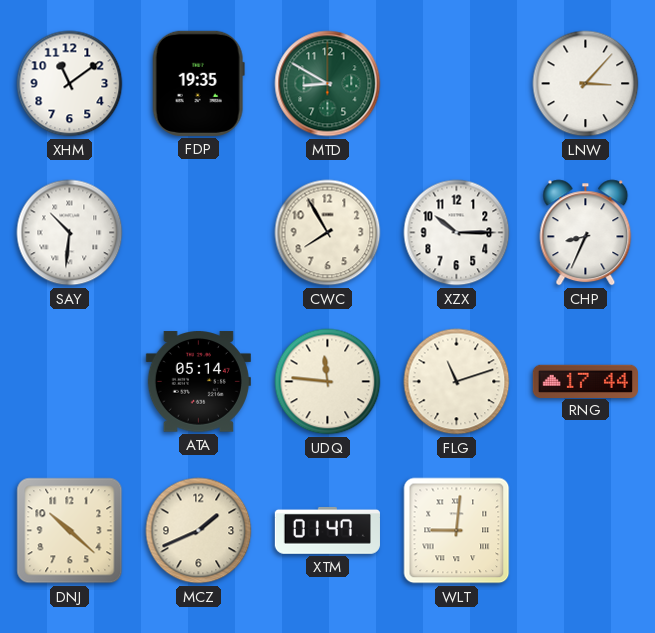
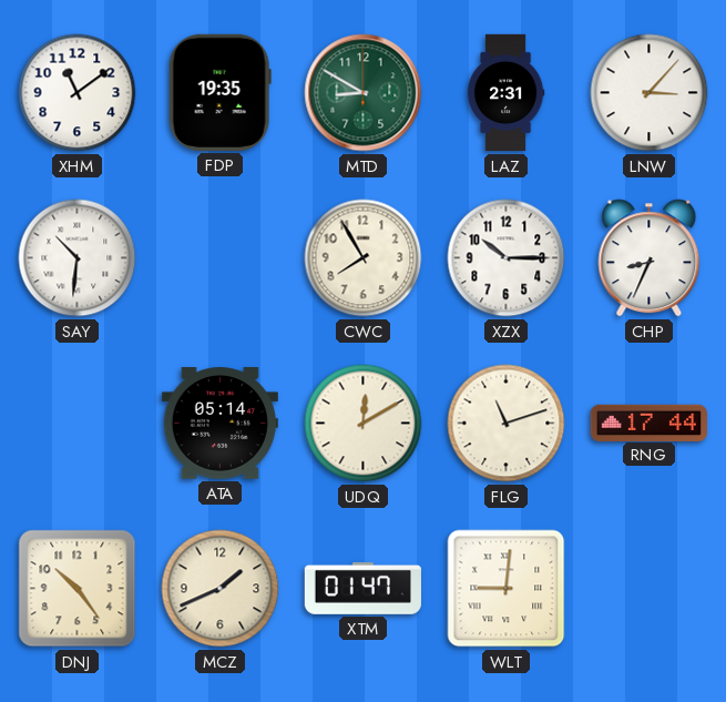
LAZ: none -> 2:31 (505, 93)
UDQ: 11:46 -> 12:10 (364, 424)
DNJ: 10:22 -> 10:24 (78, 589)
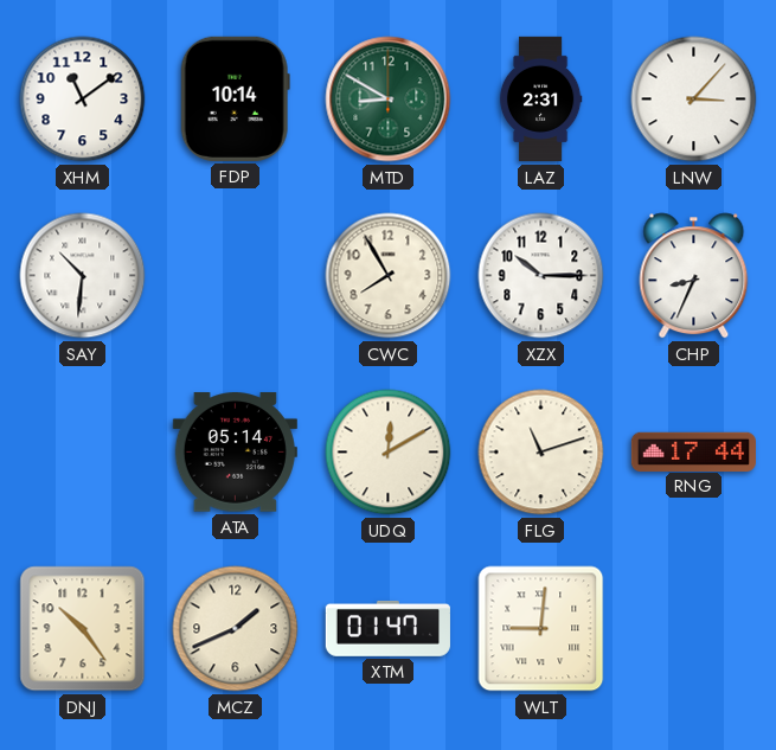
FDP: 19:35 -> 10:14 (235, 98)
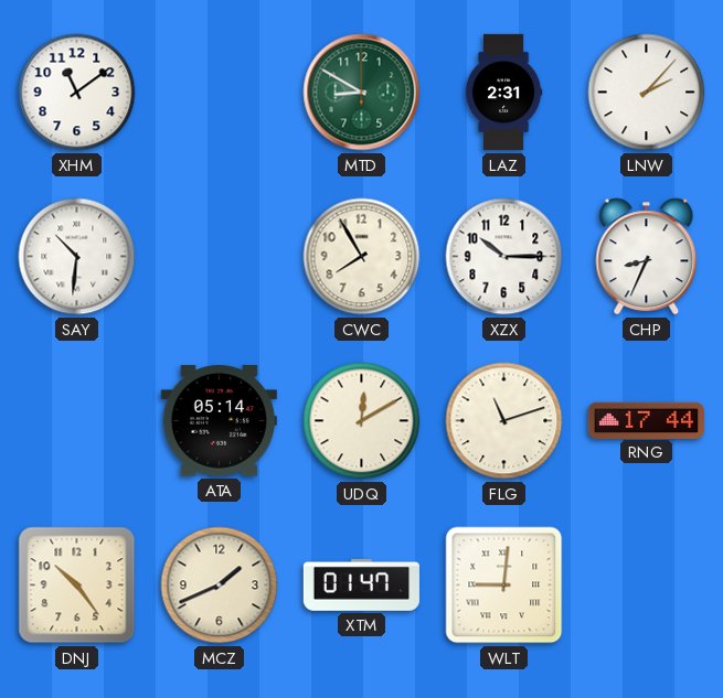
FDP: 10:14 -> none (235, 98)
LNW: 3:07 -> 2:07 (647, 93)
